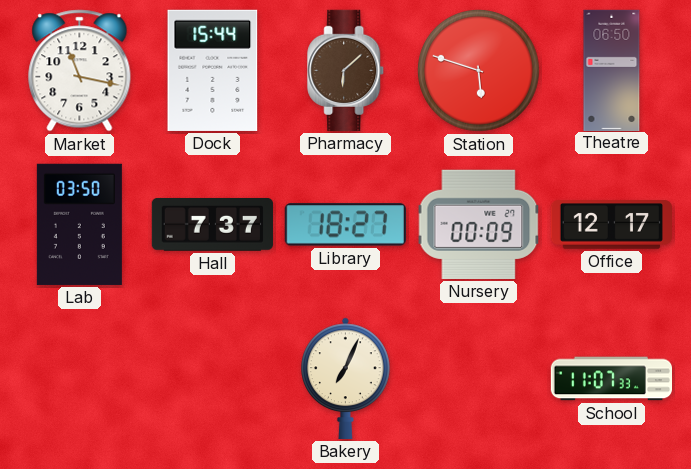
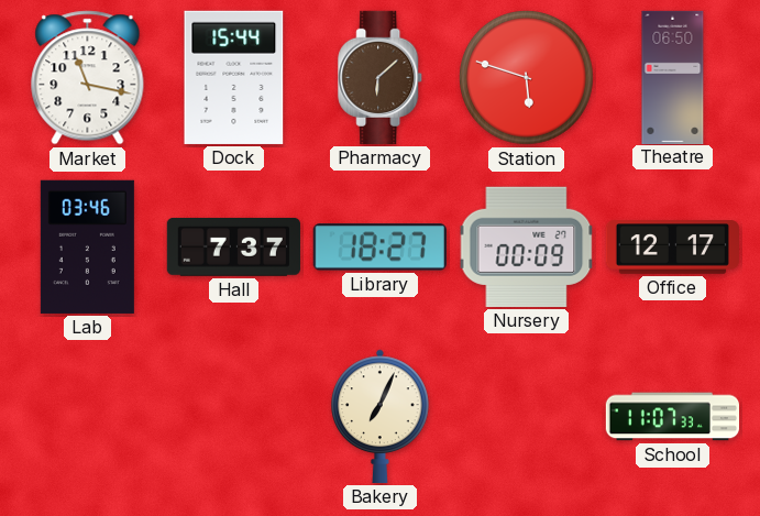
Lab: 03:50 -> 03:46 (87, 246)
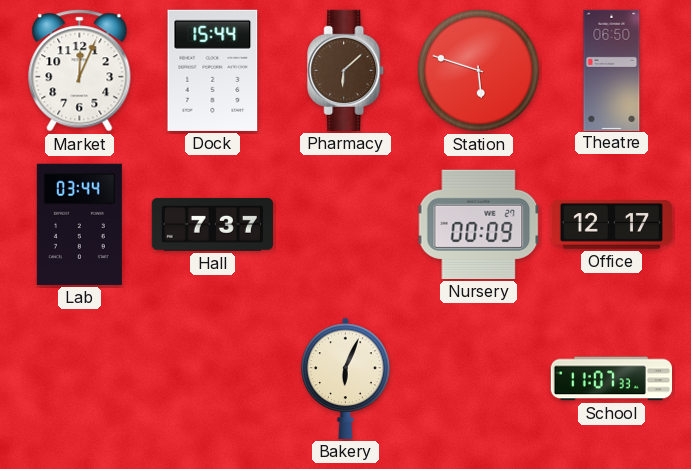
Market: 11:17 -> 12:04 (80, 71)
Lab: 03:46 -> 03:44 (79, 224)
Library: 18:27 -> none (379, 248)
Bakery: 7:04 -> 6:04 (346, 378)
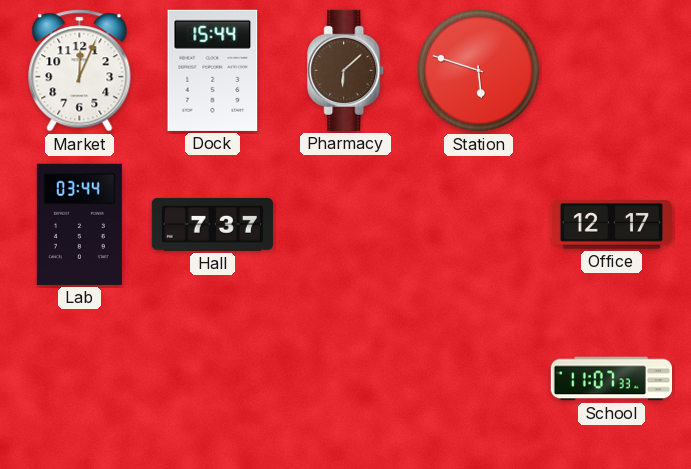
Theatre: 06:50 -> none (612, 70)
Nursery: 00:09 -> none (479, 224)
Bakery: 6:04 -> none (346, 378)
